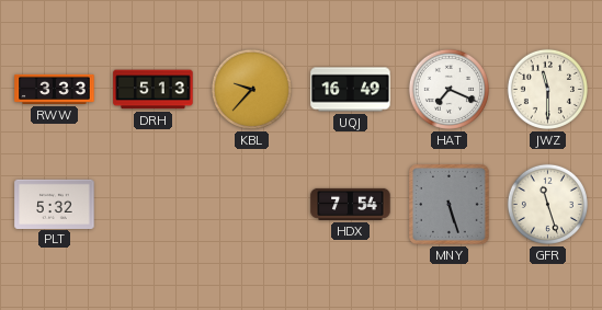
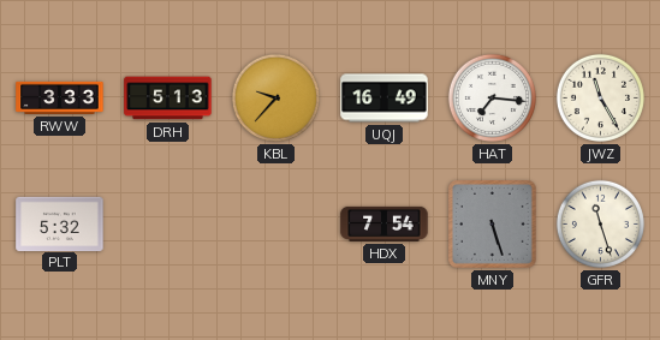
HAT: 7:19 -> 7:16 (492, 97)
JWZ: 11:30 -> 11:25 (600, 97)
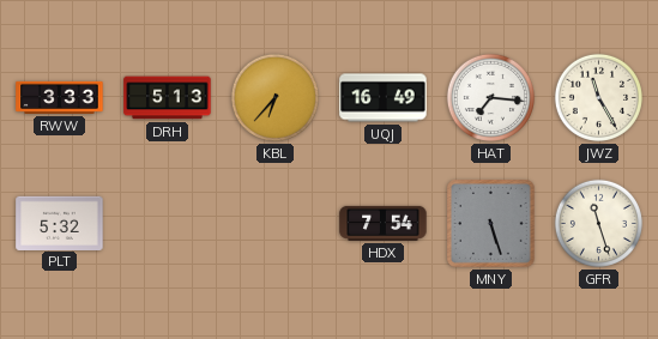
KBL: 9:37 -> 6:37 (274, 97)
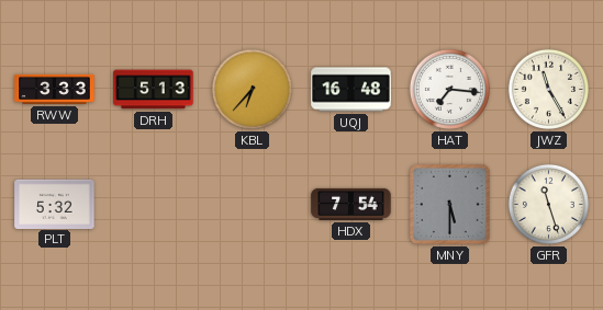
UQJ: 16:49 -> 16:48 (351, 90)
MNY: 5:27 -> 5:30 (450, 205)
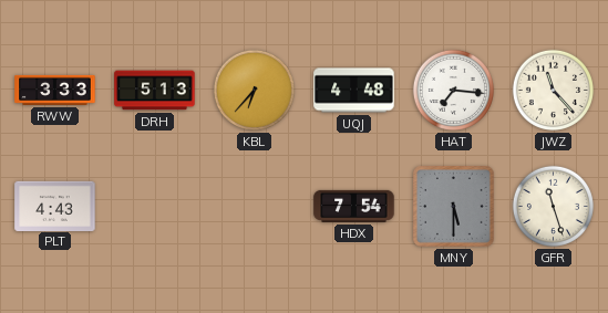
UQJ: 16:48 -> 4:48 (354, 91)
JWZ: 11:25 -> 11:23 (553, 90)
PLT: 5:32 -> 4:43 (55, 206)
